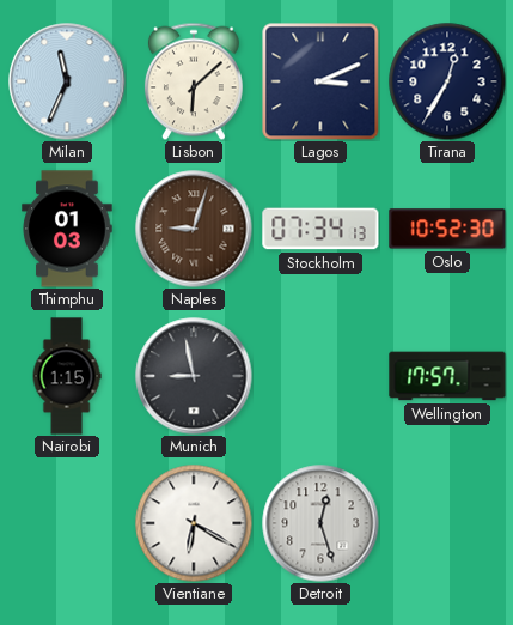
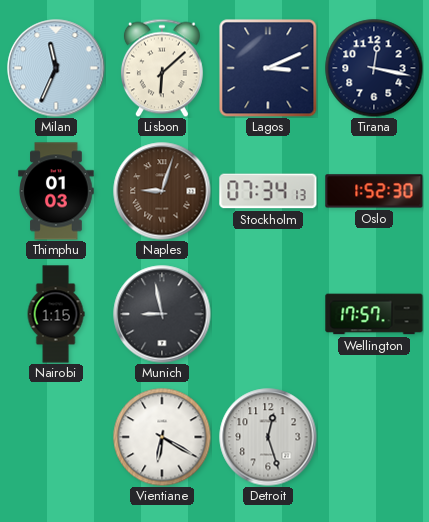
Tirana: 12:35 -> 12:17 (374, 68)
Oslo: 10:52 -> 1:52 (374, 191)
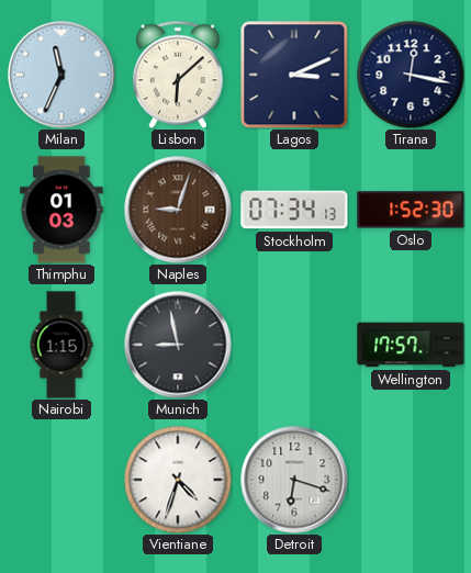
Vientiane: 6:20 -> 4:33 (178, 480)
Detroit: 12:27 -> 6:18 (294, 480)
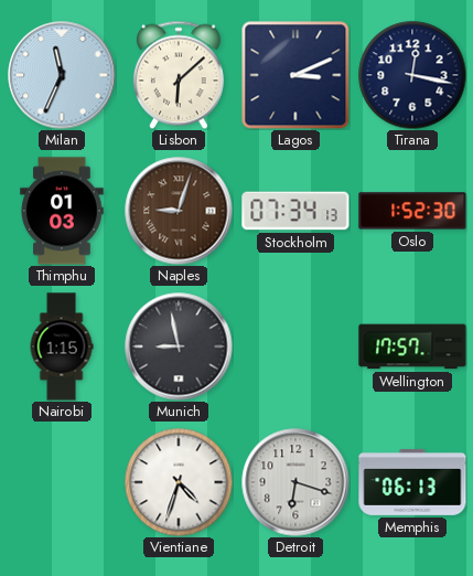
Memphis: none -> 06:13 (412, 482)
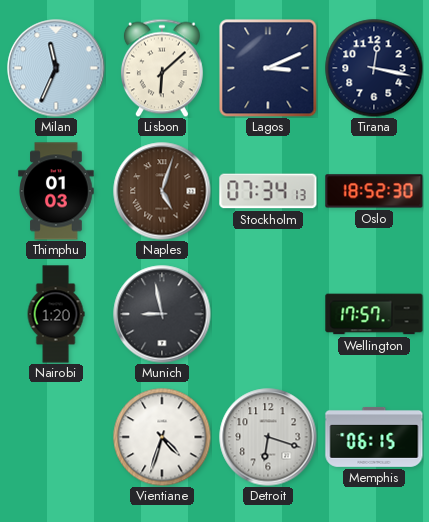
Naples: 9:03 -> 5:03 (162, 191)
Oslo: 1:52 -> 18:52 (374, 191)
Nairobi: 1:15 -> 1:20 (56, 314)
Memphis: 06:13 -> 06:15 (374, 437)
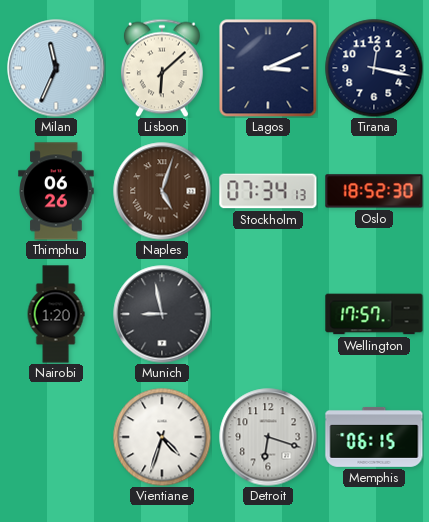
Thimphu: 01:03 -> 06:26 (56, 191)
